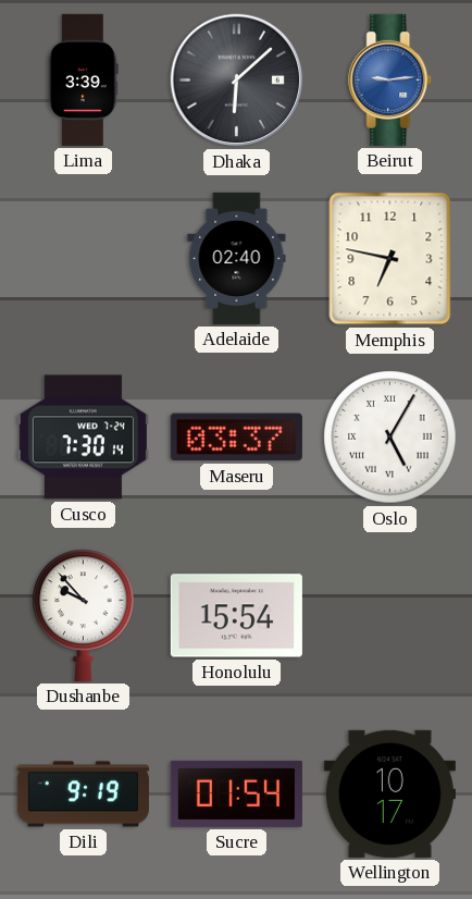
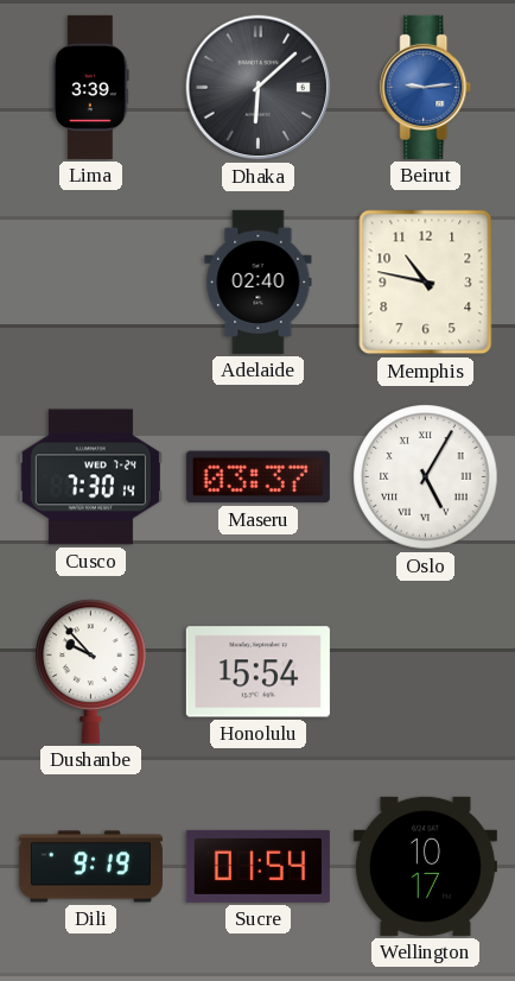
Memphis: 6:47 -> 10:47 (426, 283)
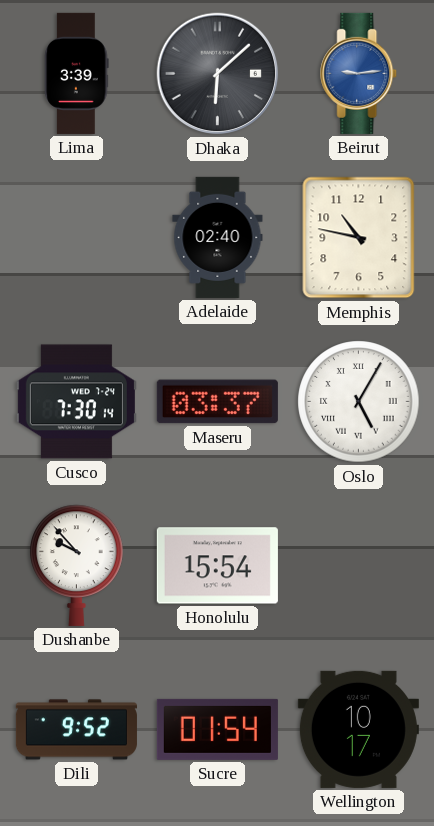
Dili: 9:19 -> 9:52 (76, 730)
